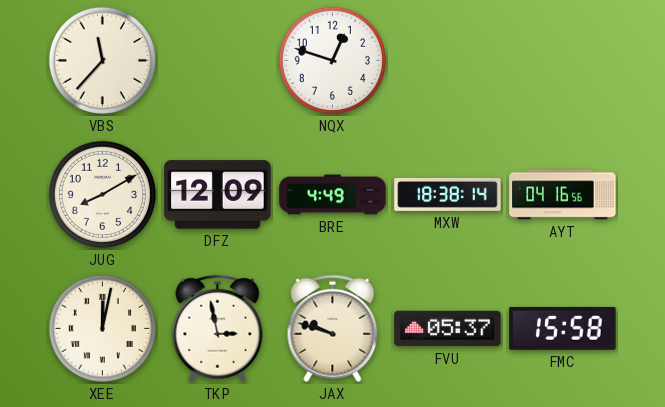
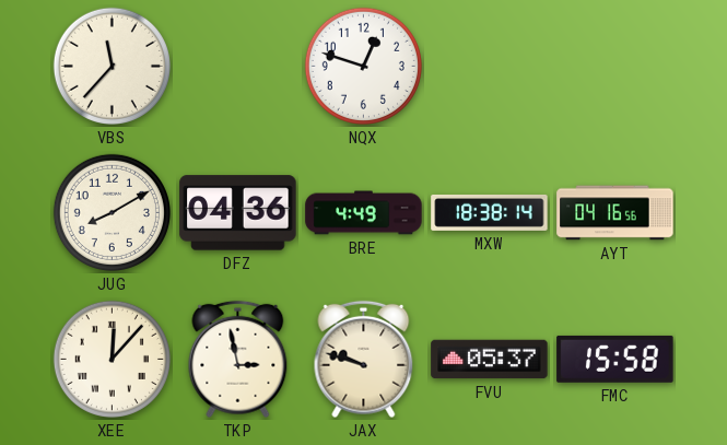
DFZ: 12:09 -> 04:36 (238, 213)
XEE: 12:02 -> 12:07 (112, 359)
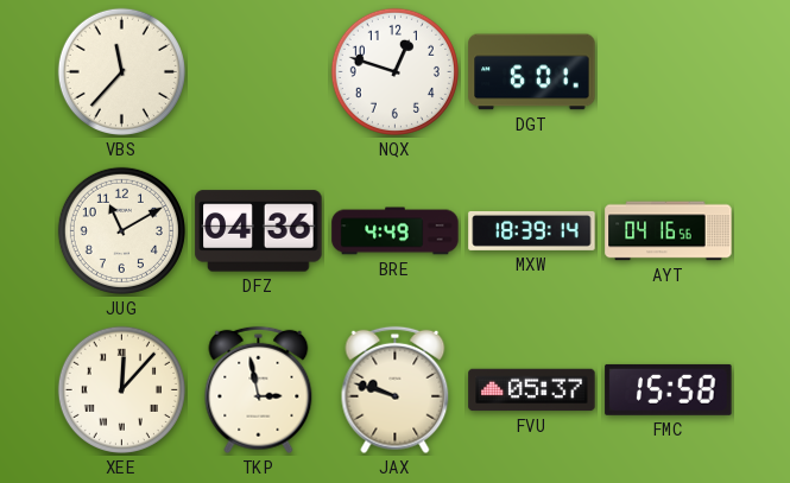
DGT: none -> 6:01 (532, 72)
JUG: 8:10 -> 11:10 (121, 230)
MXW: 18:38 -> 18:39 (532, 230)
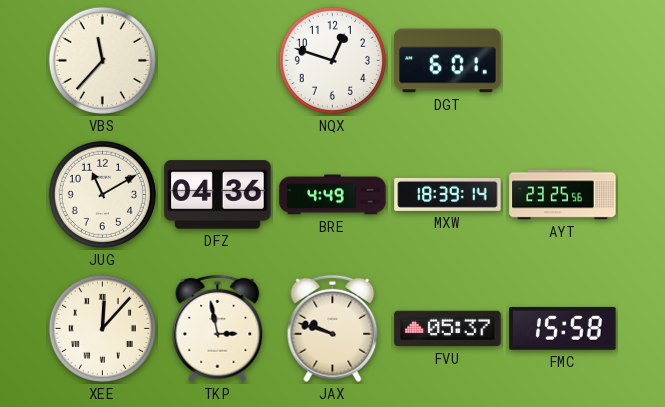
AYT: 04:16 -> 23:25 (563, 195)
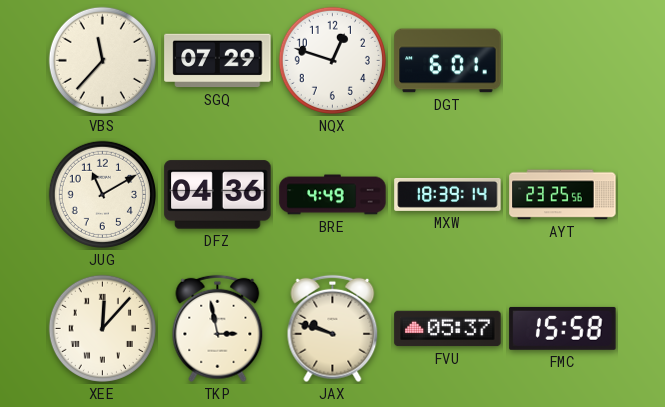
SGQ: none -> 07:29 (218, 61)
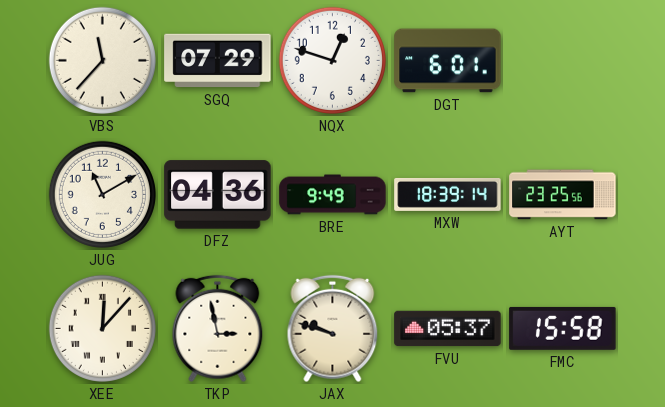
BRE: 4:49 -> 9:49 (333, 195)
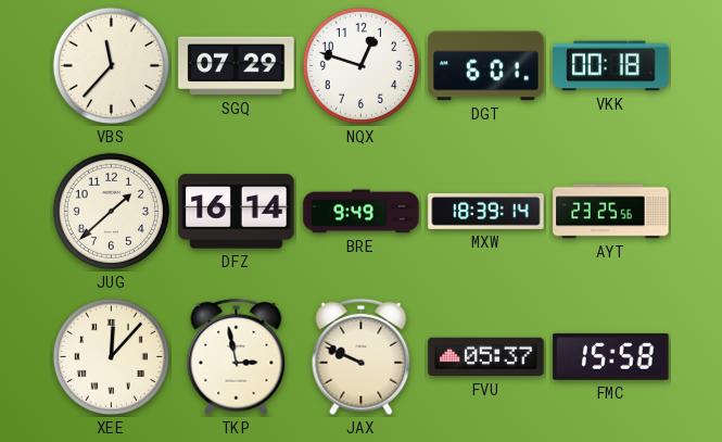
VKK: none -> 00:18 (611, 66)
JUG: 11:10 -> 1:38 (111, 211)
DFZ: 04:36 -> 16:14 (237, 212)
JAX: 9:48 -> 9:49 (362, 357)
